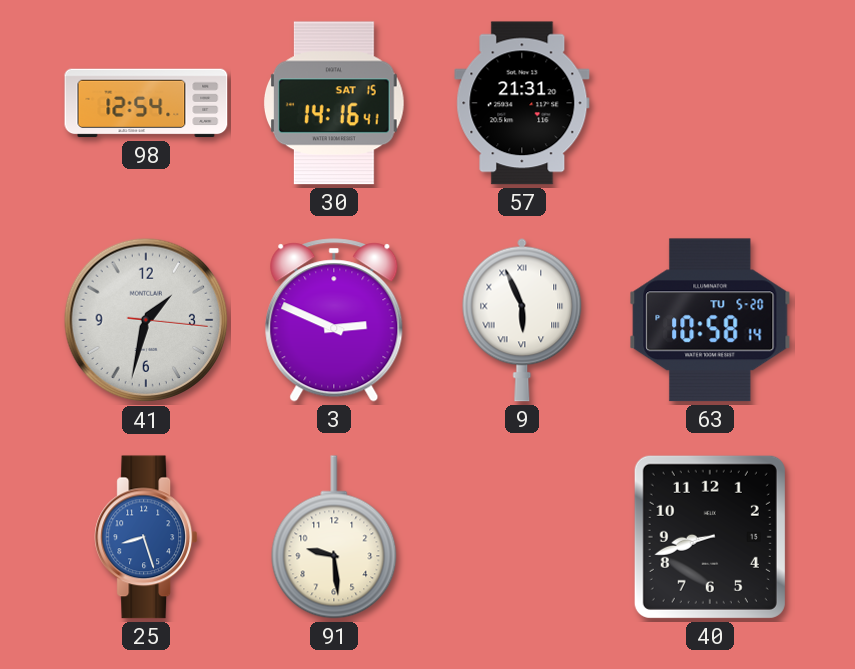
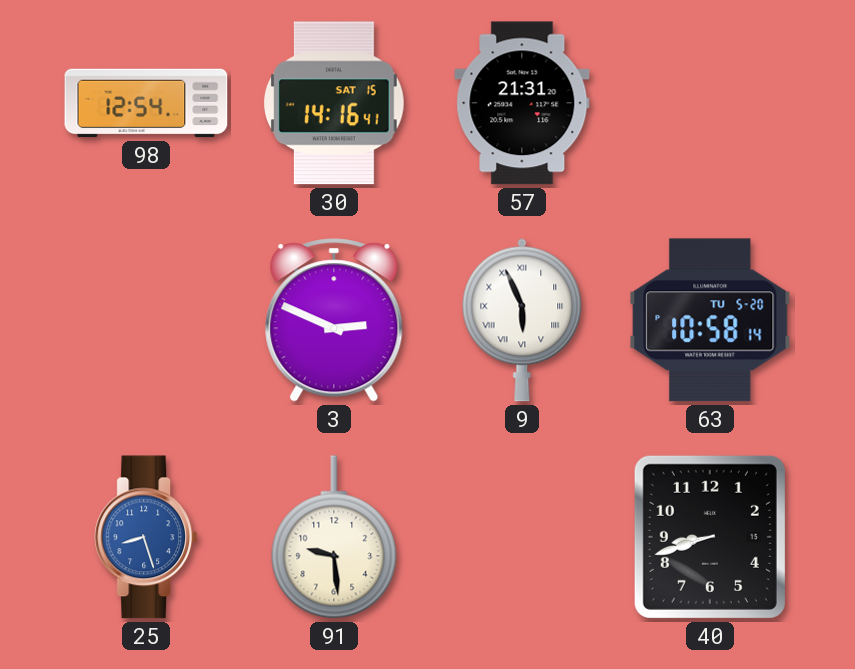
41: 1:32 -> none (146, 320)
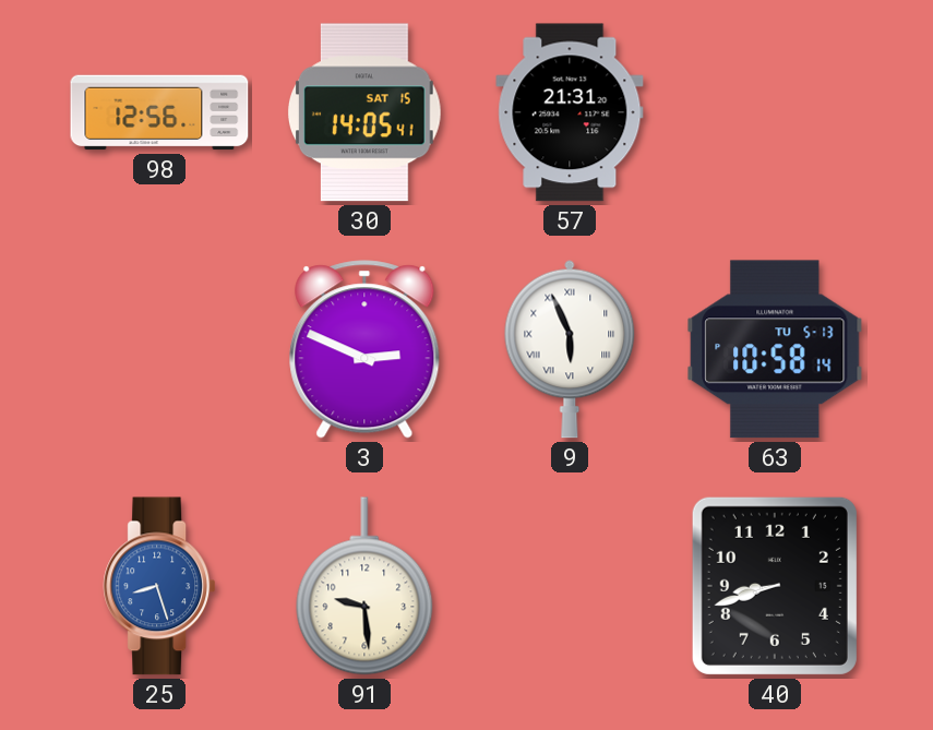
98: 12:54 -> 12:56 (159, 112)
30: 14:16 -> 14:05 (364, 112)
63 date: TU 5-20 -> TU 5-13 (775, 349)
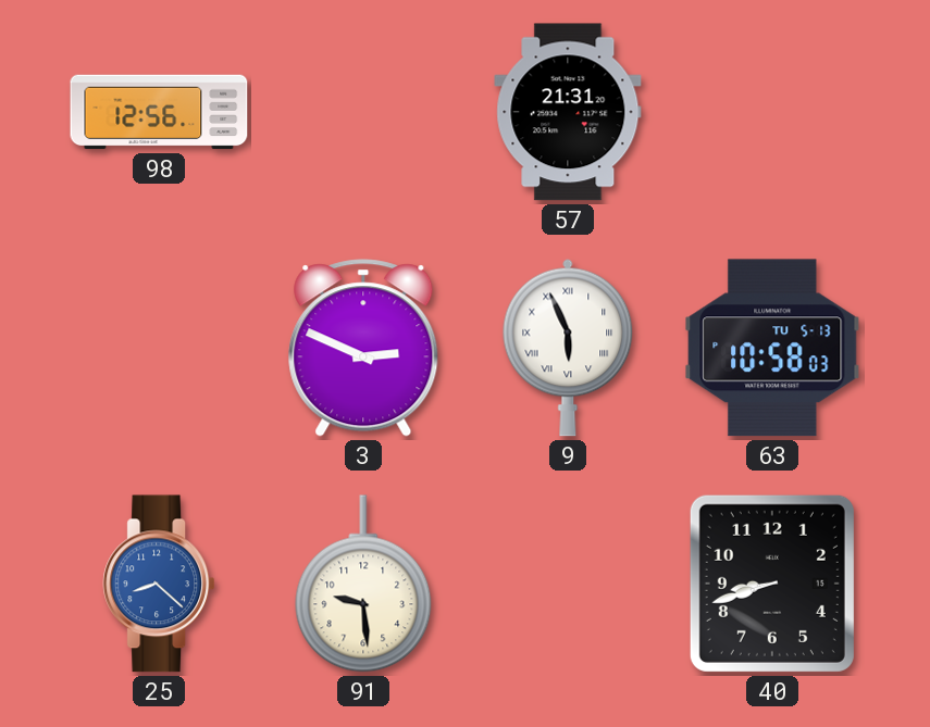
30: 14:05 -> none (364, 112)
63: 10:58:14 -> 10:58:03 (772, 348)
25: 8:27 -> 8:22 (159, 584)
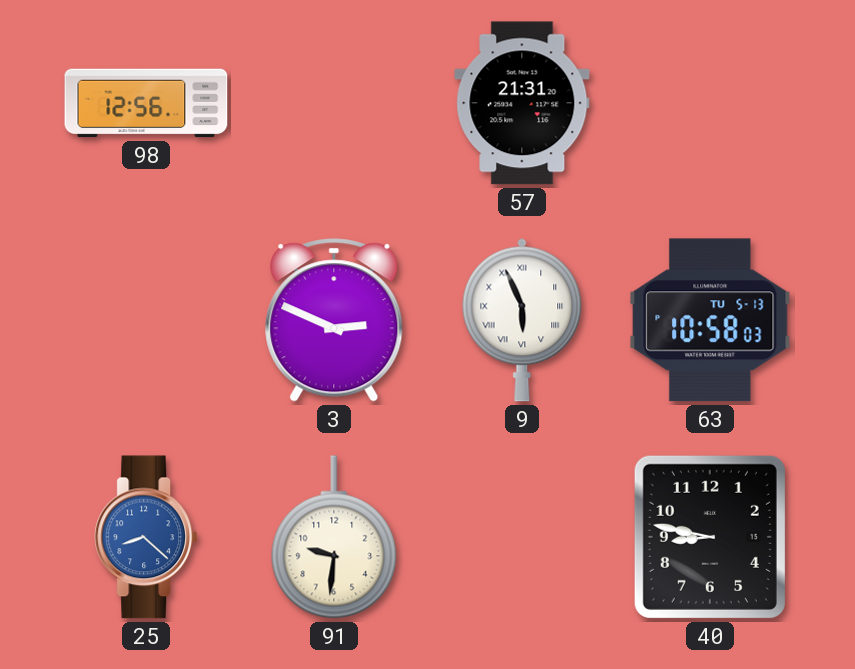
91: 9:29 -> 9:31 (334, 537)
40: 8:42 -> 8:47 (710, 537)
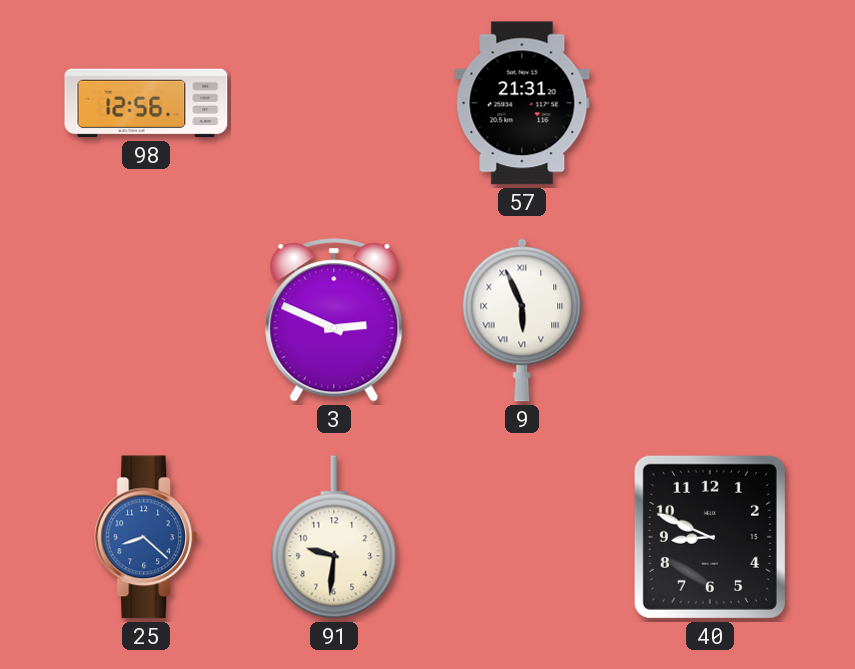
63: 10:58 -> none (710, 320)
40: 8:47 -> 8:49 (710, 537)
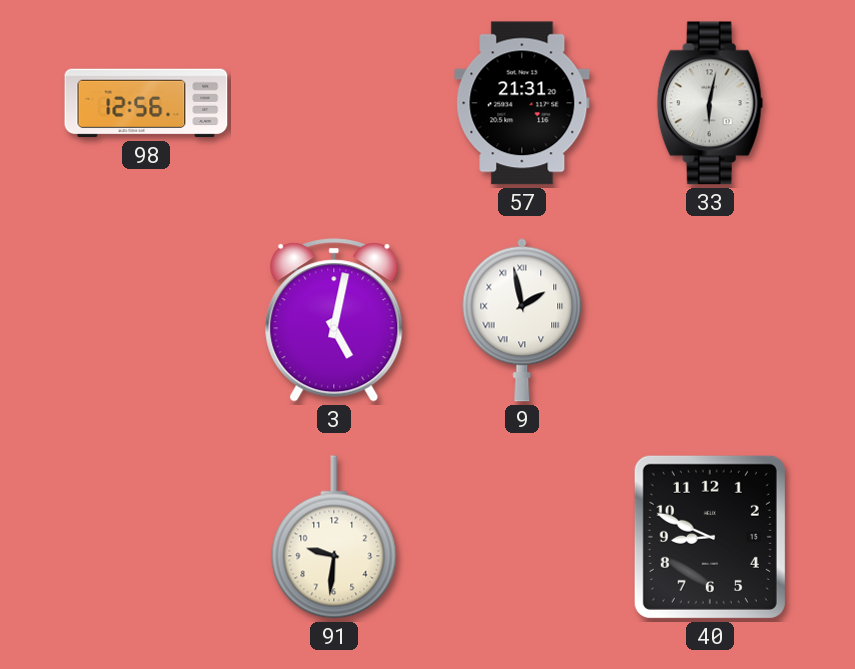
33: none -> 6:02 (710, 103)
3: 2:49 -> 5:02 (334, 320)
9: 5:56 -> 1:58 (522, 320)
25: 8:22 -> none (146, 537)
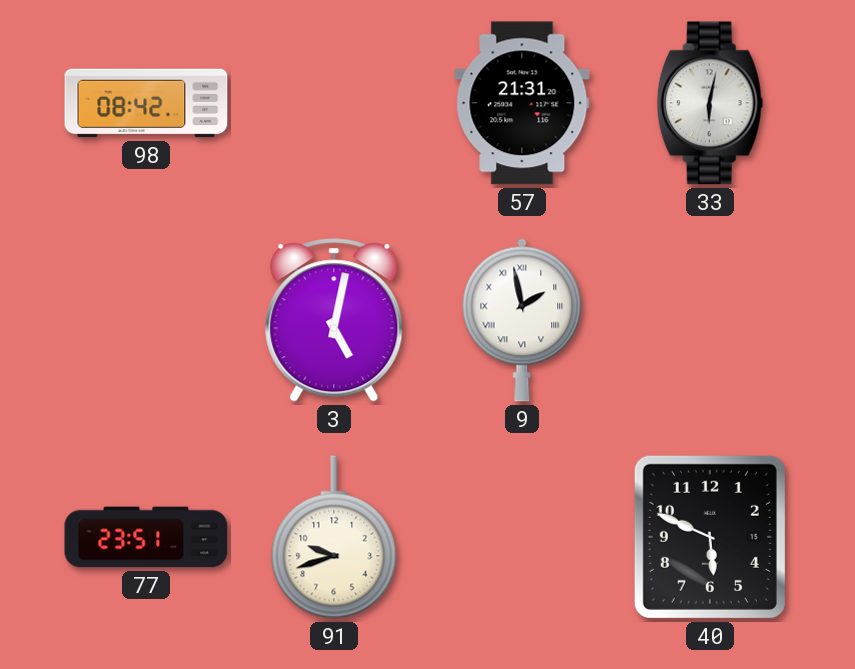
98: 12:56 -> 08:42 (146, 103)
77: none -> 23:51 (146, 537)
91: 9:31 -> 9:42 (334, 537)
40: 8:49 -> 5:49 (710, 537)
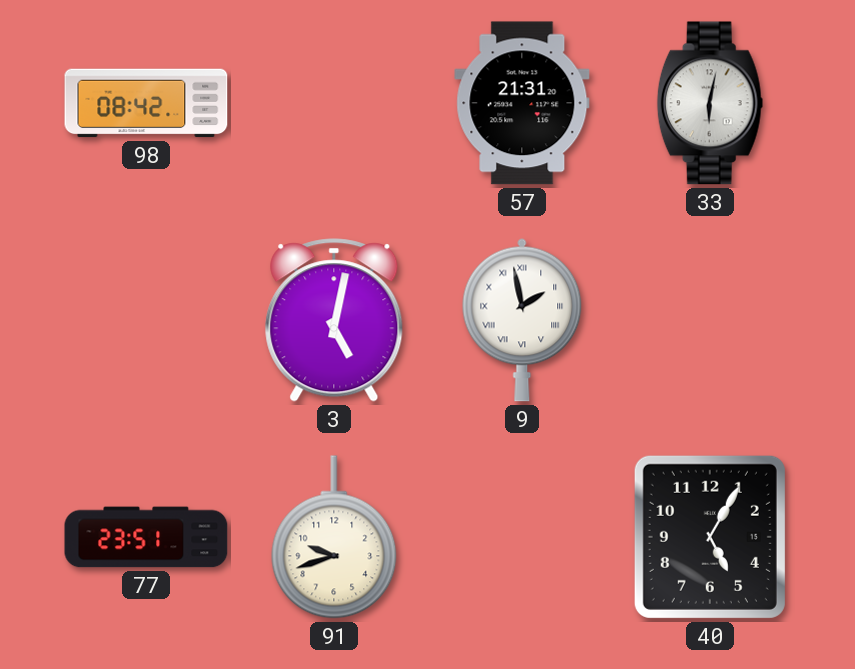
40: 5:49 -> 5:05 (710, 537)
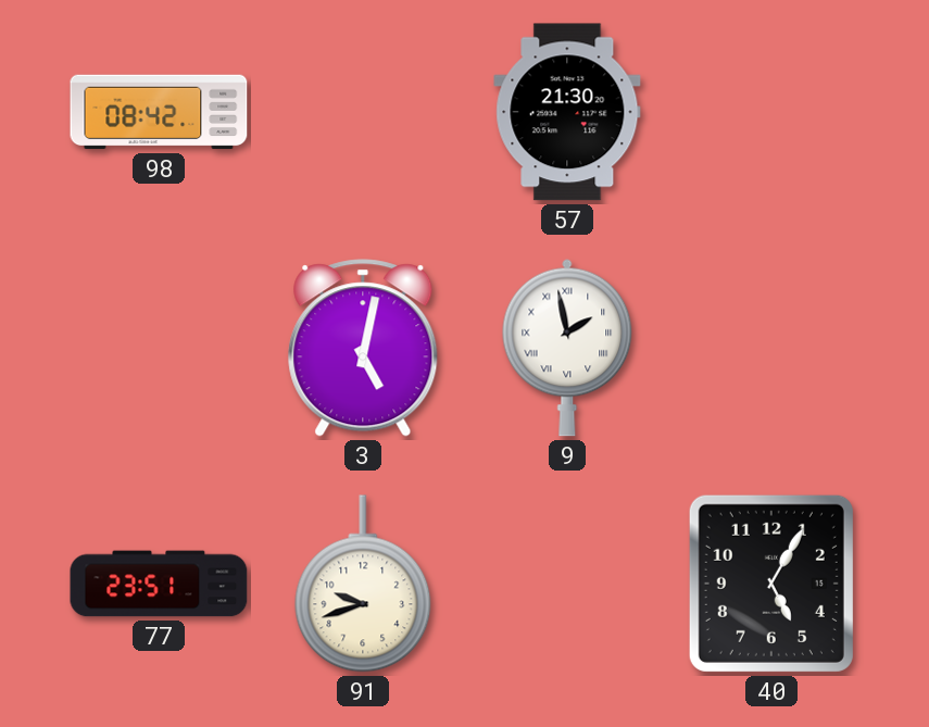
57: 21:31 -> 21:30 (567, 112)
33: 6:02 -> none (710, 103)
